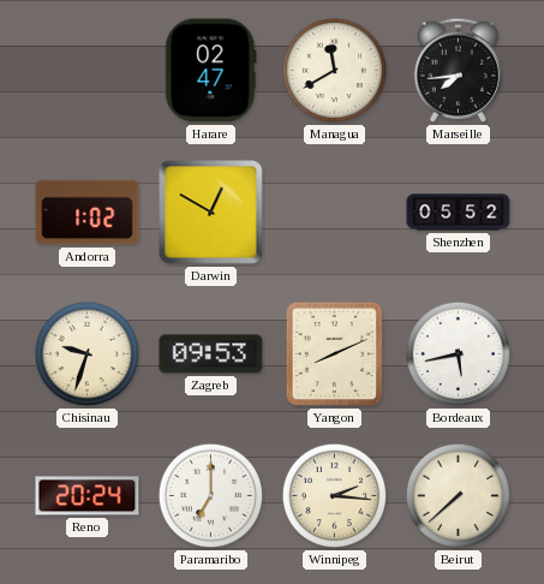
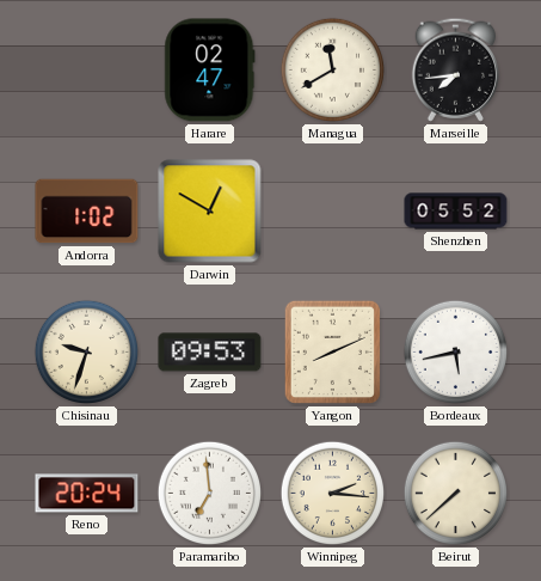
Paramaribo: 7:00 -> 6:59 (210, 494)
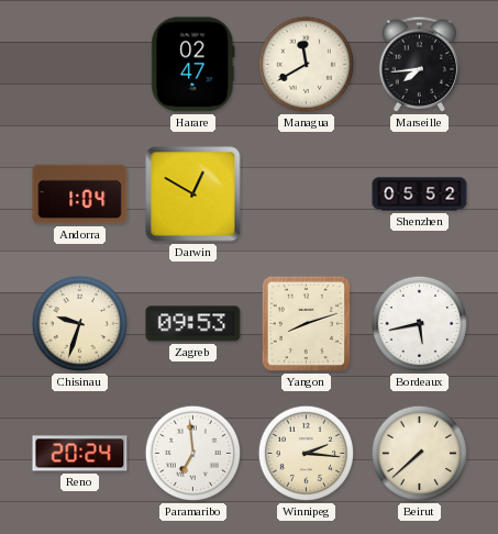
Andorra: 1:02 -> 1:04 (80, 194)
Yangon: 8:11 -> 8:12 (306, 323)
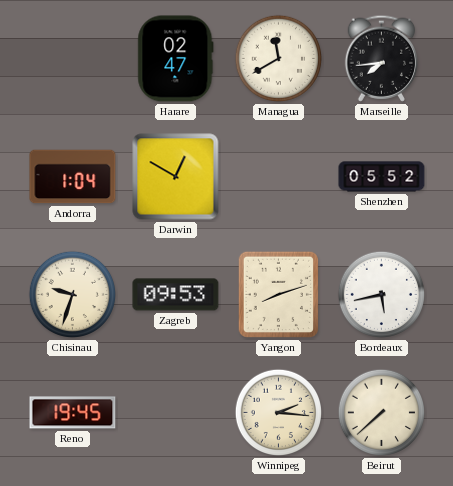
Reno: 20:24 -> 19:45 (73, 413)
Paramaribo: 6:59 -> none (193, 454)
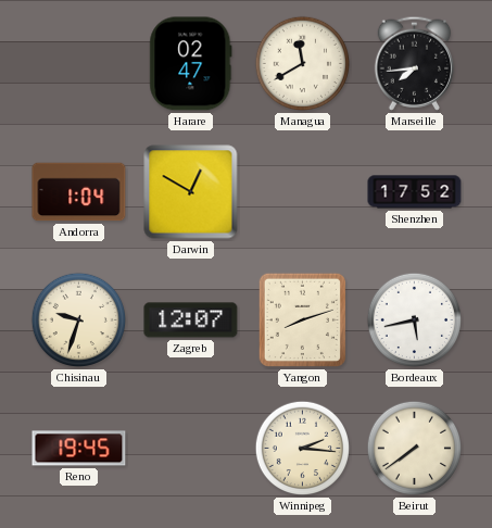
Shenzhen: 05:52 -> 17:52 (415, 192)
Zagreb: 09:53 -> 12:07 (191, 320)
Beirut: 7:38 -> 7:39 (415, 449)
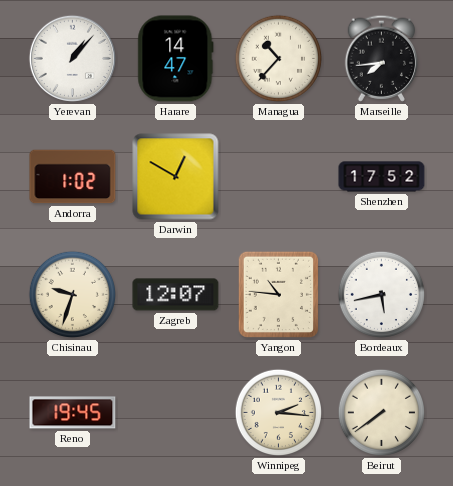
Yerevan: none -> 1:07 (72, 58)
Harare: 02:47 -> 14:47 (176, 59)
Managua: 11:40 -> 10:37 (279, 59)
Andorra: 1:04 -> 1:02 (73, 177)
Yangon: 8:12 -> 10:46 (278, 294)
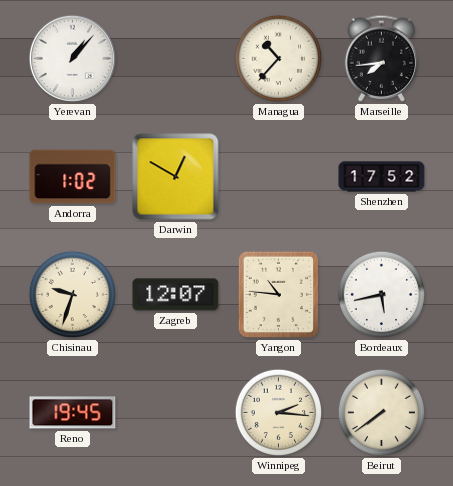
Harare: 14:47 -> none (176, 59)
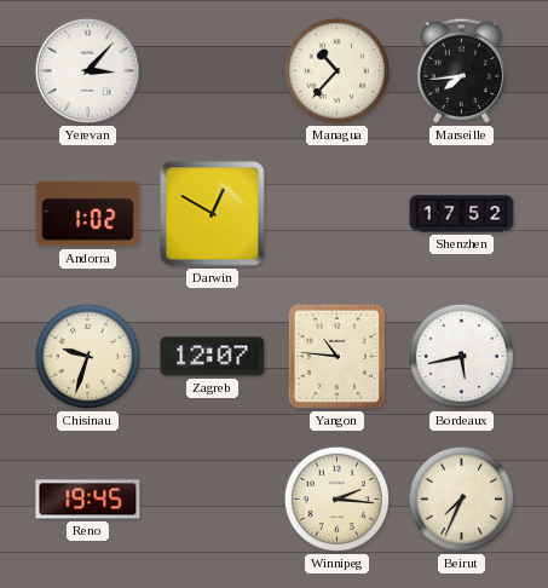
Yerevan: 1:07 -> 3:07 (87, 70)
Beirut: 7:39 -> 7:34 (462, 500)
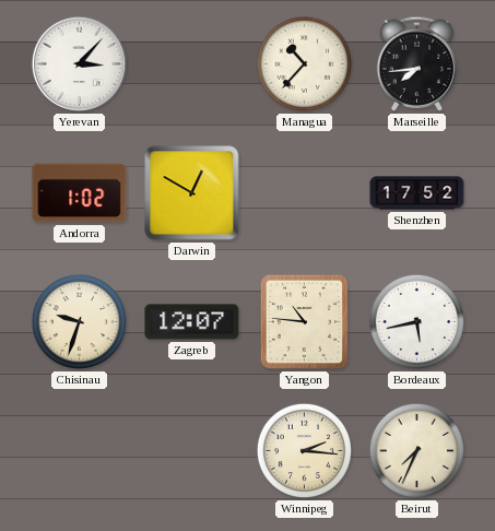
Reno: 19:45 -> none (88, 500)
